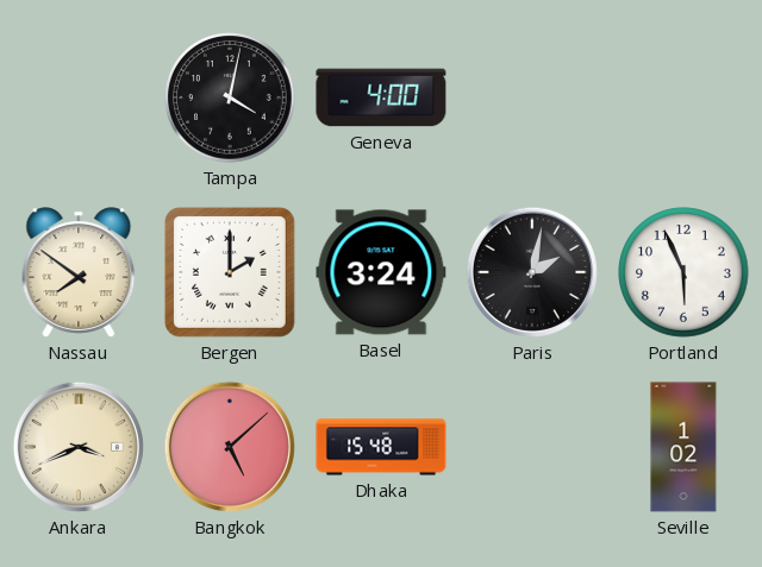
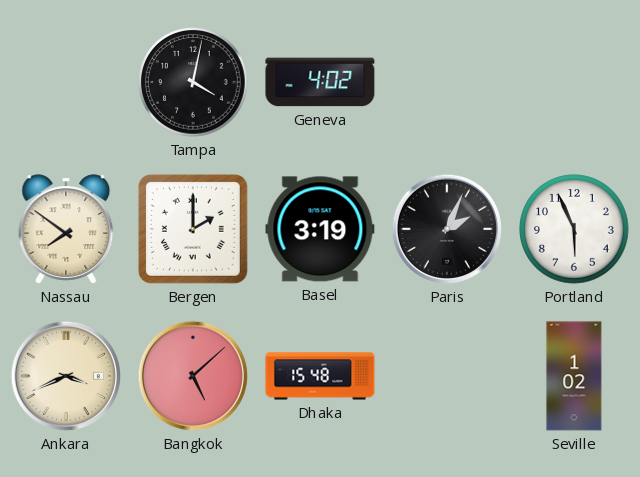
Geneva: 4:00 -> 4:02 (320, 82)
Basel: 3:24 -> 3:19 (320, 229)
Paris: 2:02 -> 2:04 (447, 229)
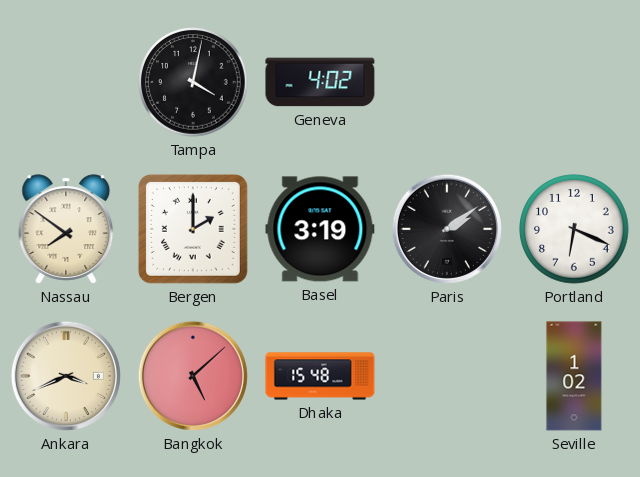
Paris: 2:04 -> 2:09 (447, 229)
Portland: 5:56 -> 6:19 (574, 229)
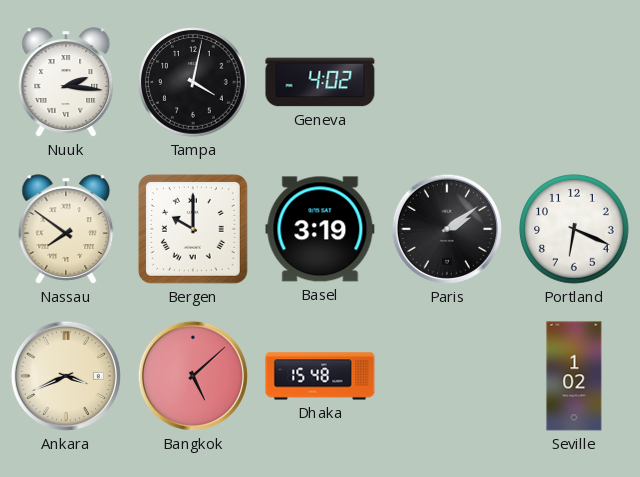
Nuuk: none -> 2:16 (66, 82)
Bergen: 2:00 -> 10:00 (193, 229)
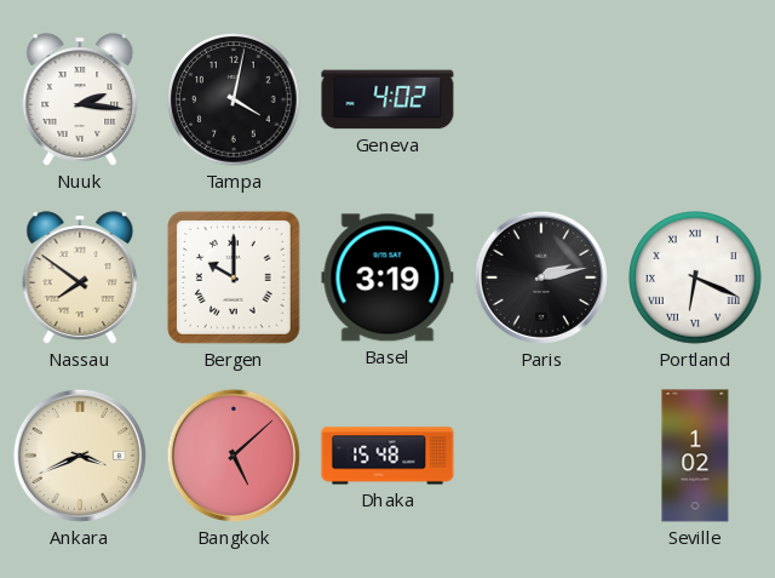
Paris: 2:09 -> 2:13 (541, 277)
Portland numerals: Arabic -> Roman (695, 277)
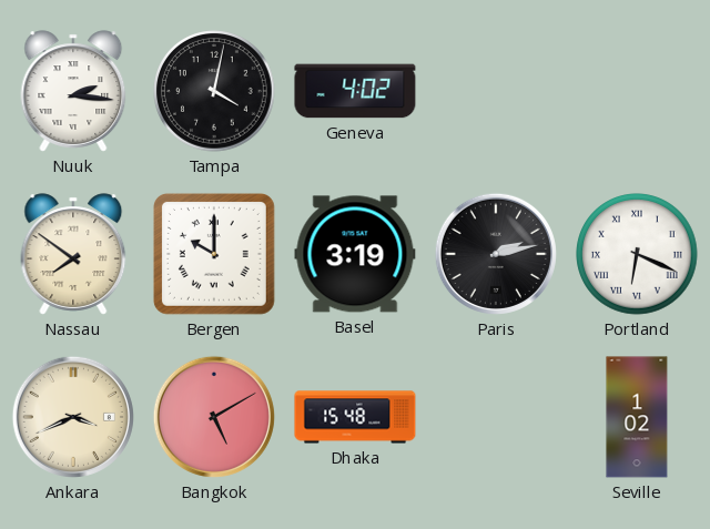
Bangkok: 5:08 -> 5:10 (214, 417)
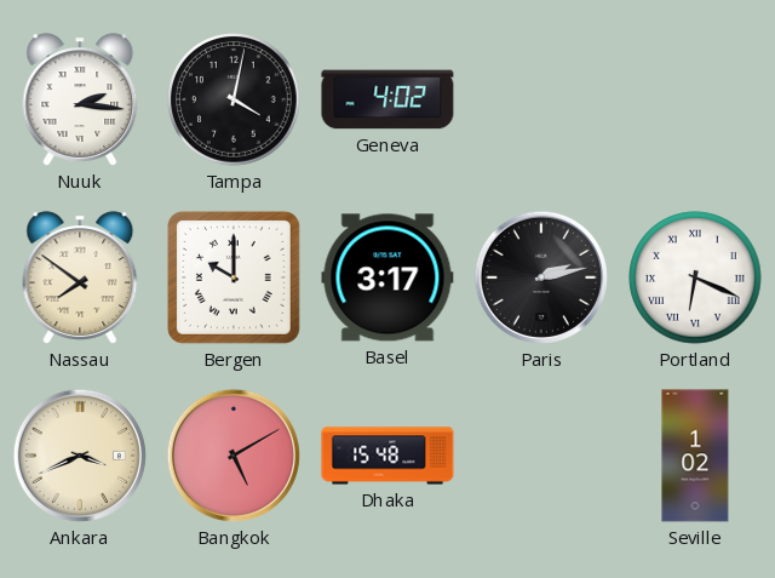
Basel: 3:19 -> 3:17 (387, 277)
